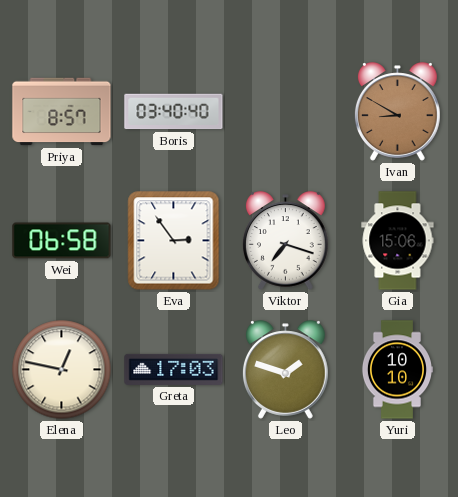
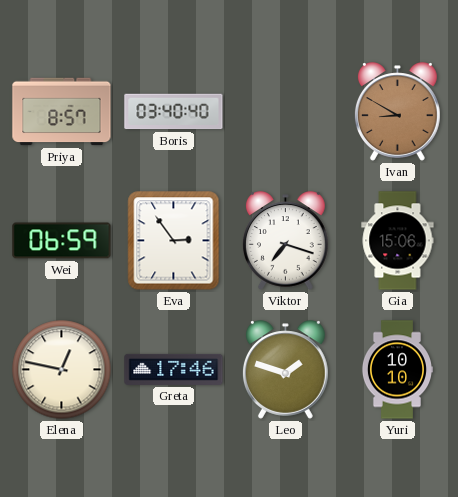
Wei: 06:58 -> 06:59 (62, 241)
Greta: 17:03 -> 17:46 (174, 369)
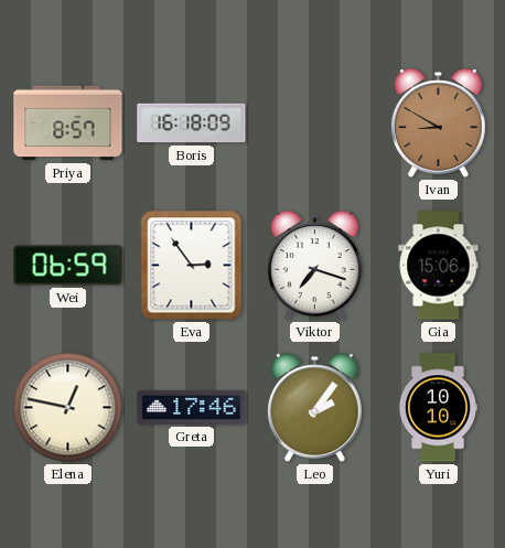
Boris: 03:40 -> 16:18 (192, 123)
Leo: 1:48 -> 2:06 (314, 408)
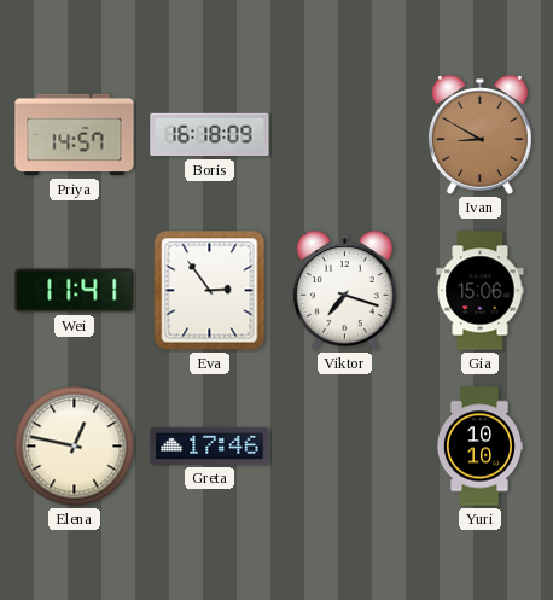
Priya: 8:57 -> 14:57 (75, 135)
Wei: 06:59 -> 11:41 (75, 291)
Leo: 2:06 -> none (314, 408)
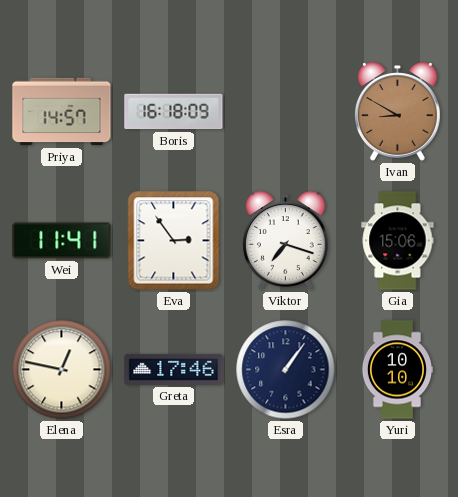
Esra: none -> 1:06 (286, 370)
